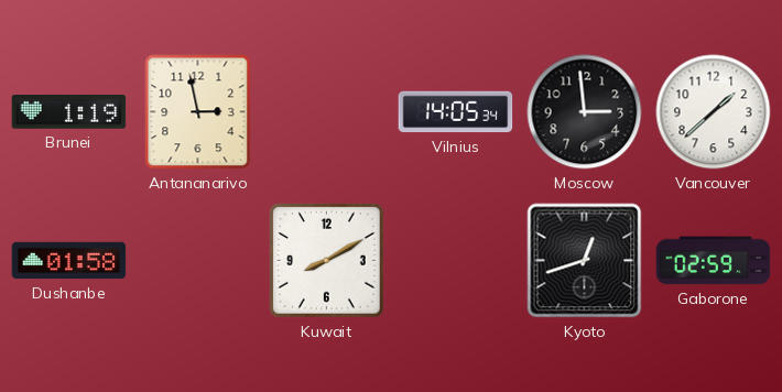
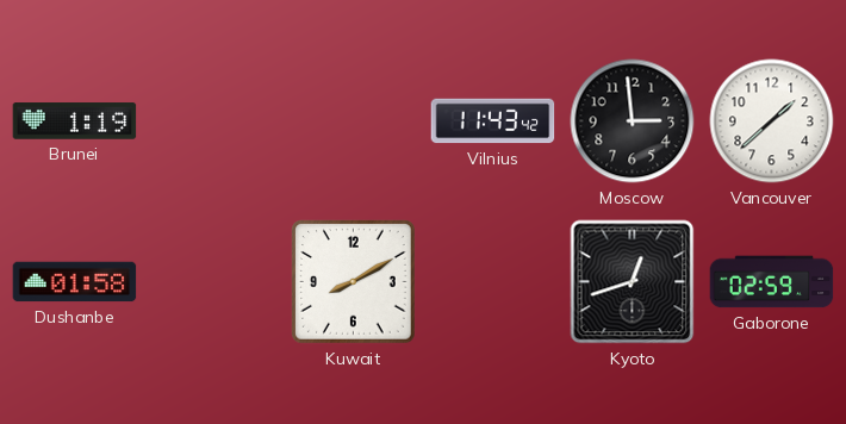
Antananarivo: 2:58 -> none (198, 112)
Vilnius: 14:05 -> 11:43 (493, 121)
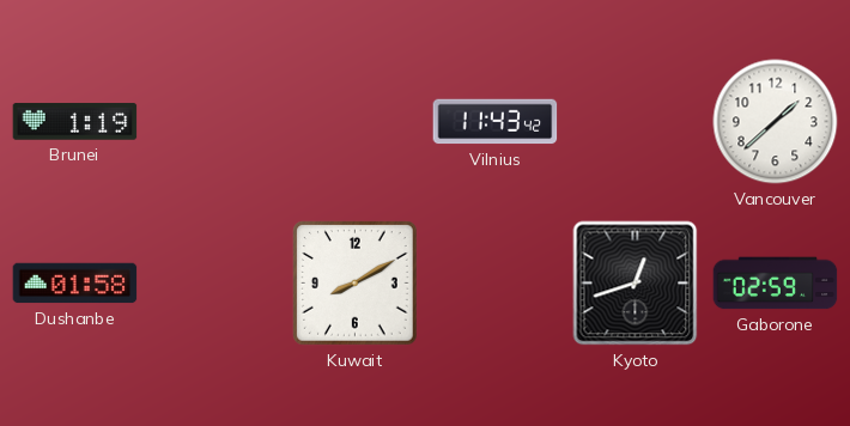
Moscow: 2:59 -> none (633, 121)
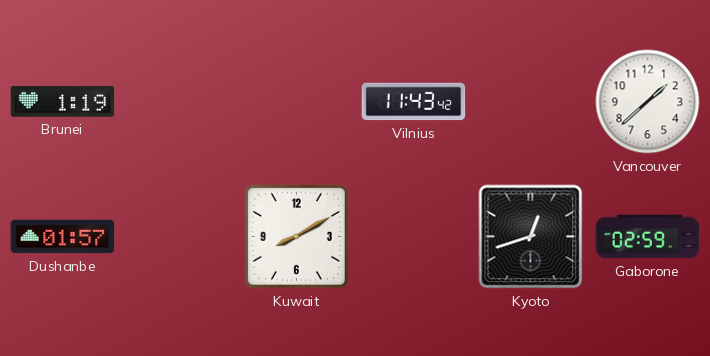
Dushanbe: 01:58 -> 01:57 (63, 237)
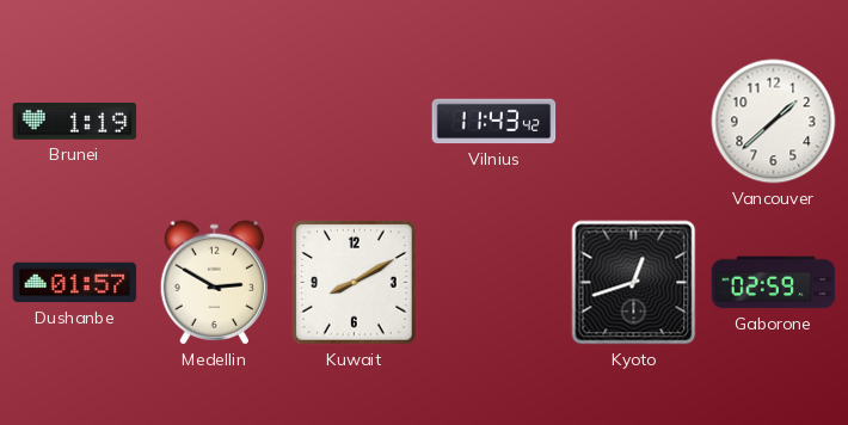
Medellin: none -> 2:50 (214, 283)
